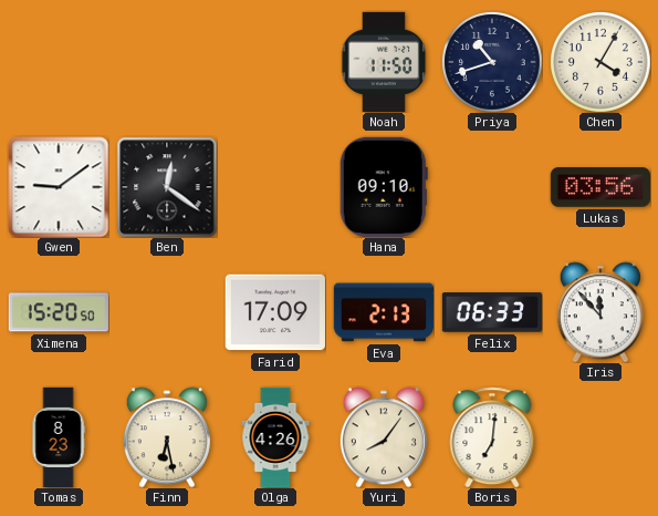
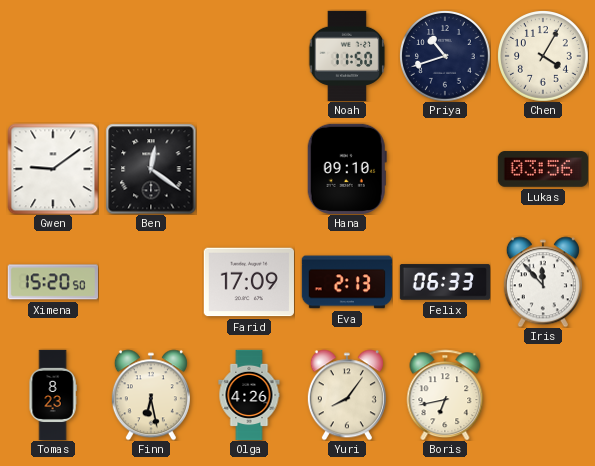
Boris: 7:01 -> 6:43 (445, 395)
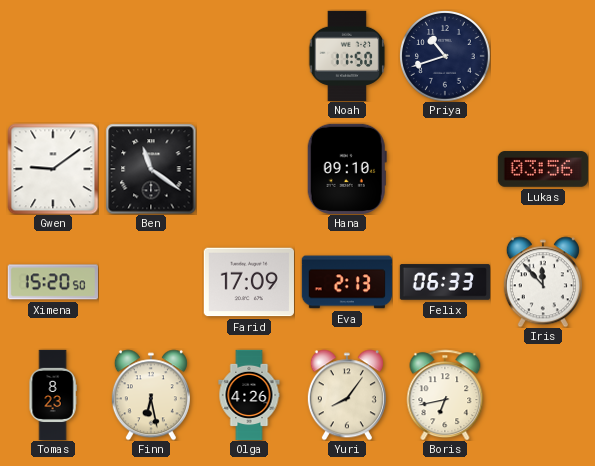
Chen: 4:05 -> none (543, 56)
Ben: 12:21 -> 11:21 (151, 169)
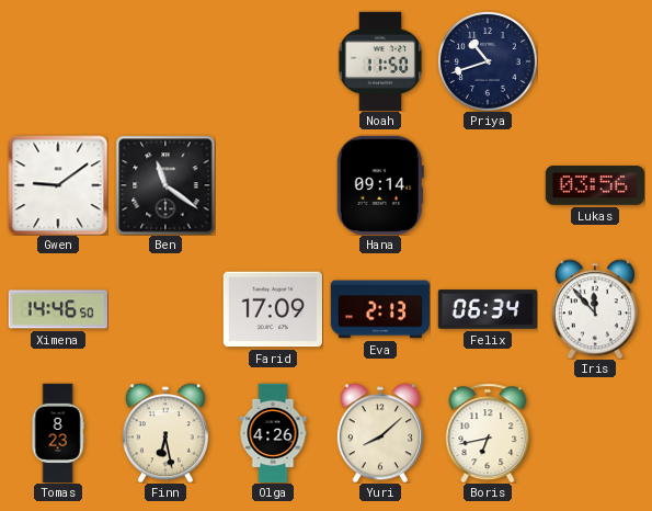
Hana: 09:10 -> 09:14 (380, 185)
Ximena: 15:20 -> 14:46 (58, 309)
Felix: 06:33 -> 06:34 (487, 309)
Yuri: 8:06 -> 8:08 (380, 433)
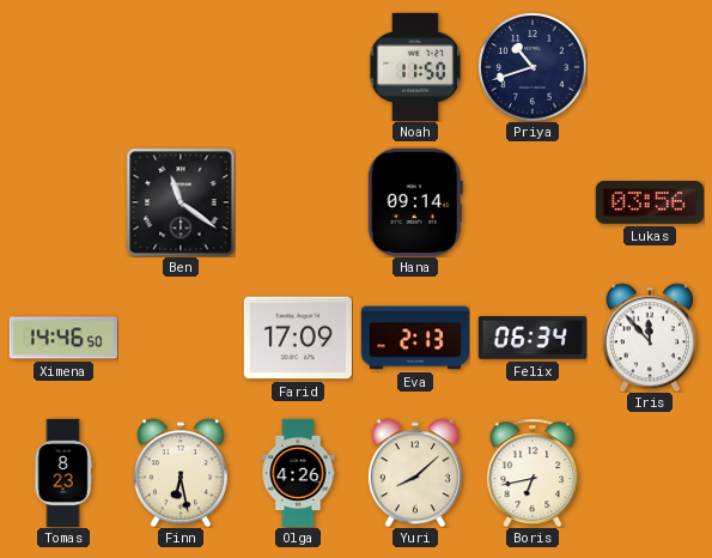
Gwen: 9:09 -> none (58, 185)
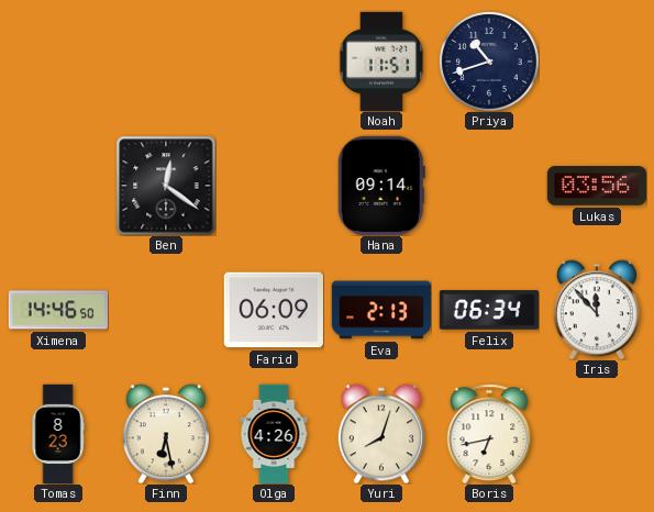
Noah: 11:50 -> 11:51 (381, 60)
Ben: 11:21 -> 12:21 (166, 186)
Farid: 17:09 -> 06:09 (274, 310)
Yuri: 8:08 -> 8:03 (381, 434)
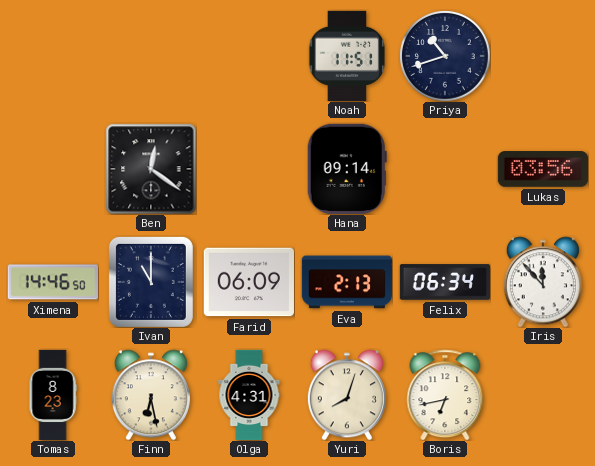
Ivan: none -> 11:00 (151, 282)
Olga: 4:26 -> 4:31 (249, 395)
